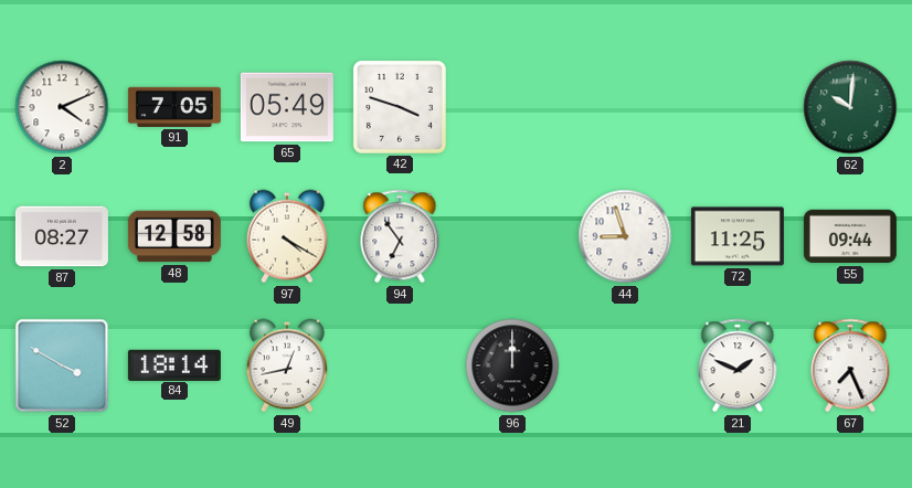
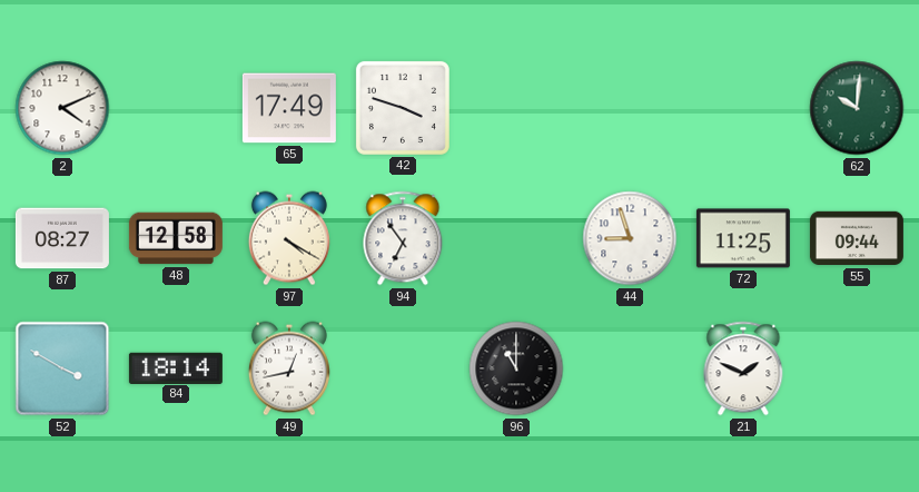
91: 7:05 -> none (174, 107)
65: 05:49 -> 17:49 (289, 108)
96: 12:00 -> 11:00 (516, 368)
67: 7:26 -> none (850, 365)
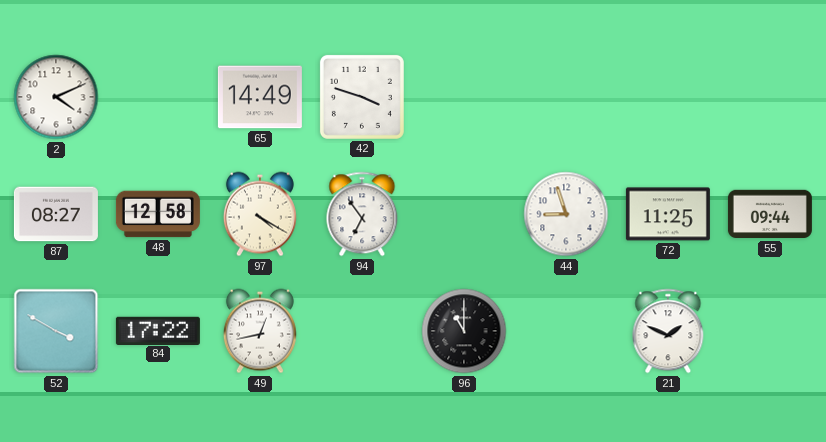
65: 17:49 -> 14:49 (260, 97)
62: 10:01 -> none (857, 108)
84: 18:14 -> 17:22 (158, 330)
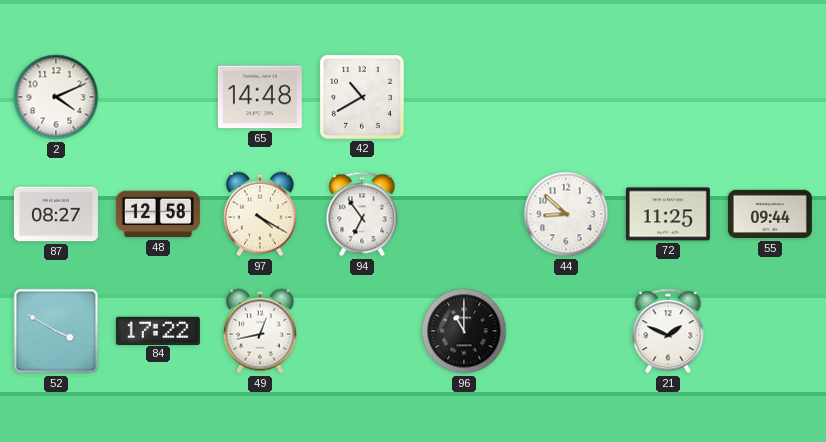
65: 14:49 -> 14:48 (260, 97)
42: 3:48 -> 10:40 (362, 97)
44: 8:57 -> 8:52 (566, 214)
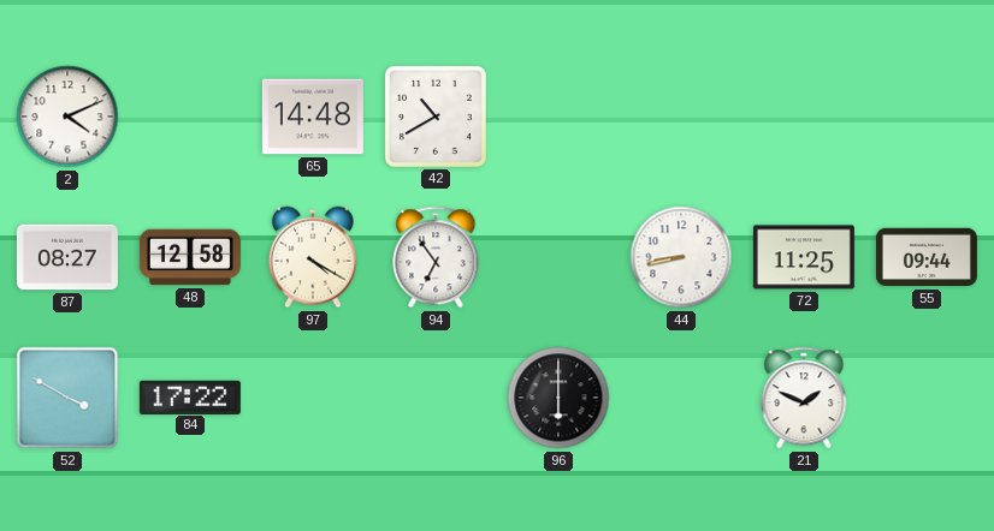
44: 8:52 -> 8:43 (681, 257)
49: 12:43 -> none (260, 331)
96: 11:00 -> 6:00 (558, 398)
